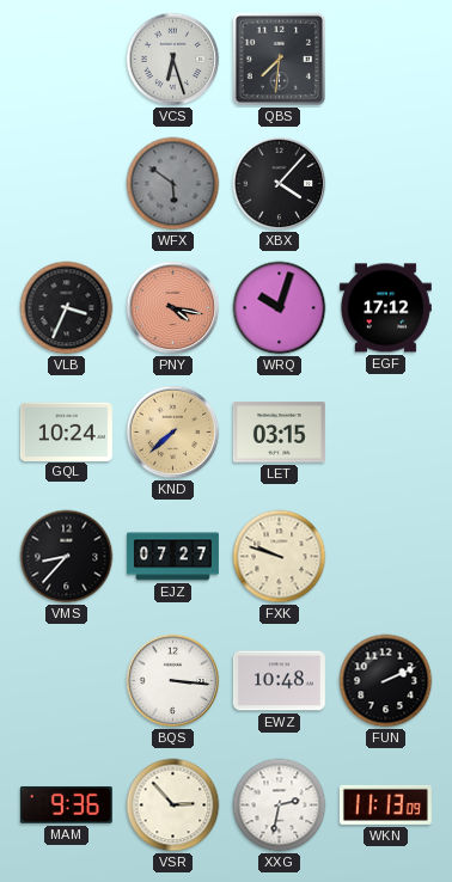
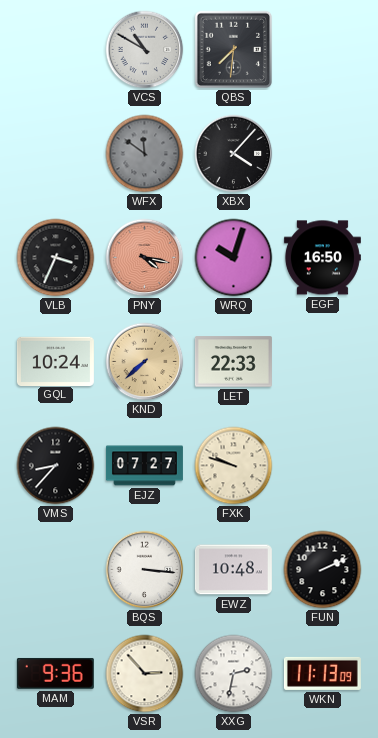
VCS: 6:27 -> 10:50 (145, 50)
WFX: 5:51 -> 11:51 (145, 154)
EGF: 17:12 -> 16:50 (322, 258)
LET: 03:15 -> 22:33 (233, 362)
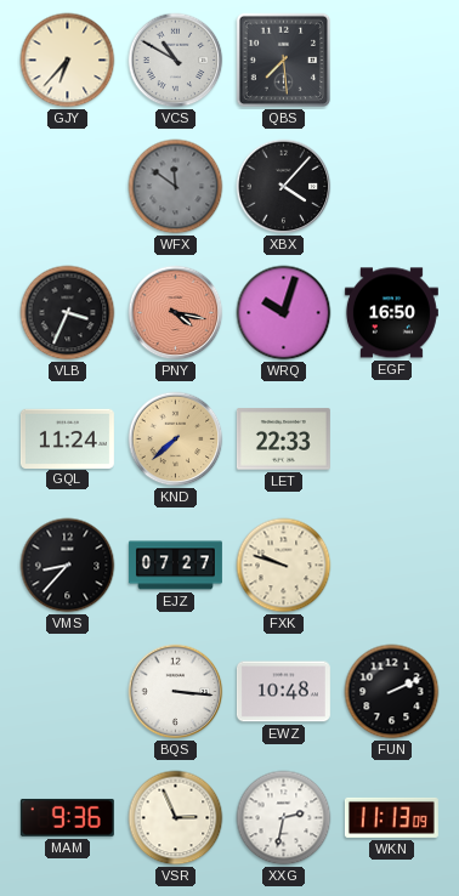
GJY: none -> 6:37 (68, 61)
QBS: 7:31 -> 7:29 (284, 61)
GQL: 10:24 -> 11:24 (67, 438)
VSR: 2:53 -> 2:56 (176, 818)
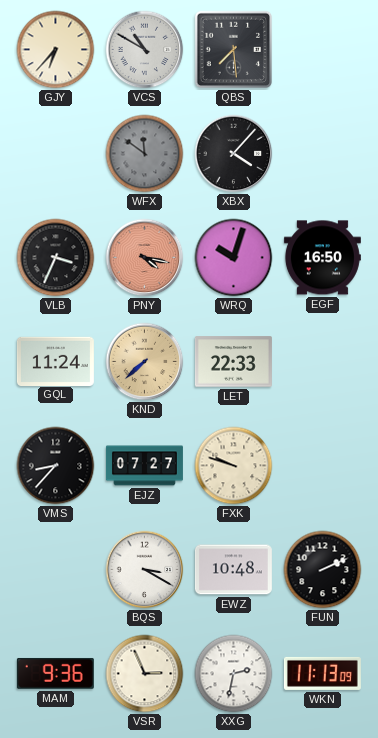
BQS: 3:16 -> 3:20 (145, 570)
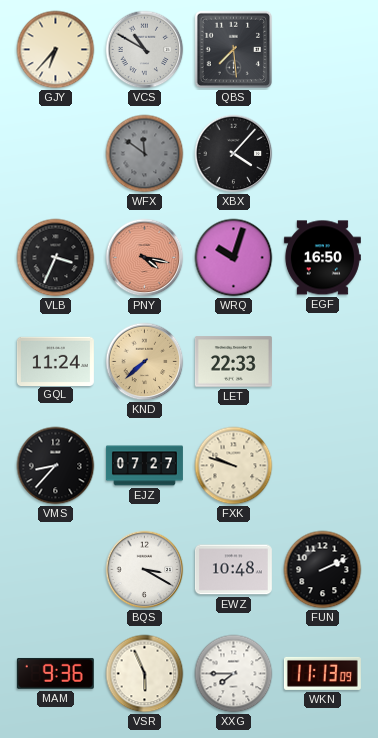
VSR: 2:56 -> 5:56 (145, 674)
XXG: 2:32 -> 7:45 (234, 674)
